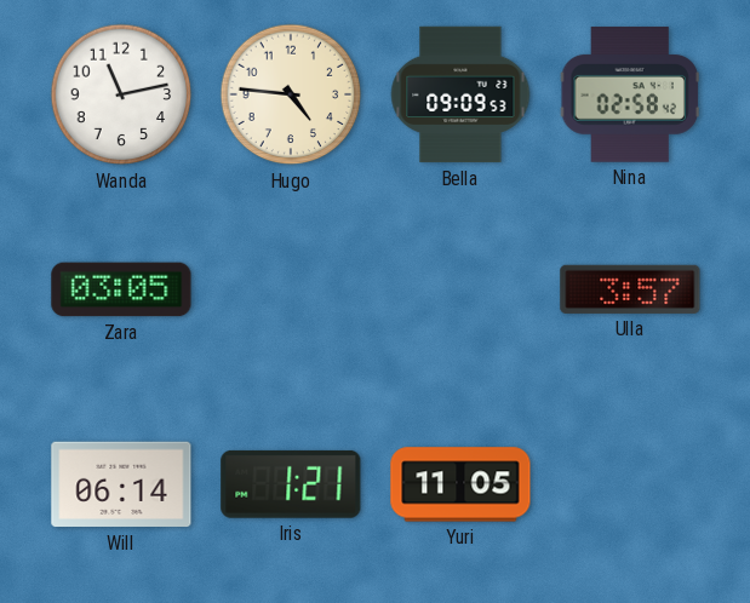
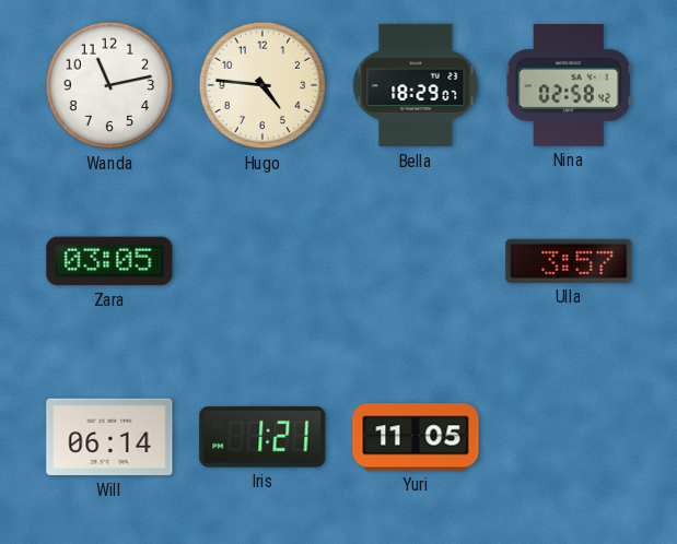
Bella: 09:09 -> 18:29 (416, 85)
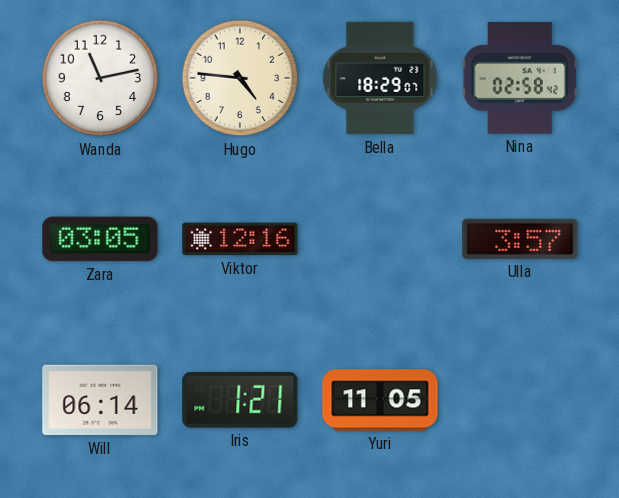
Viktor: none -> 12:16 (240, 239)
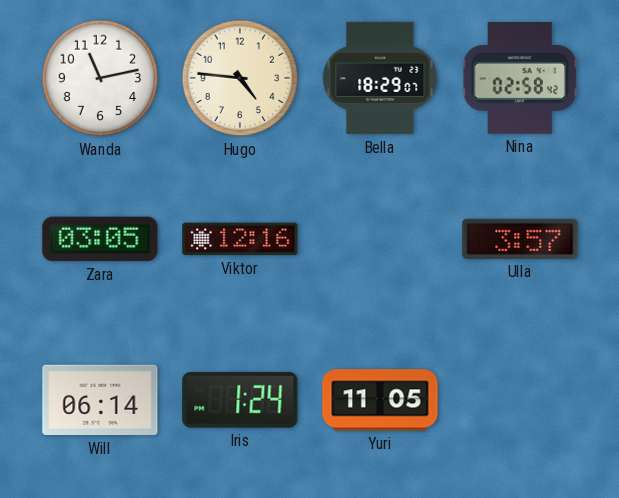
Iris: 1:21 -> 1:24 (240, 400)
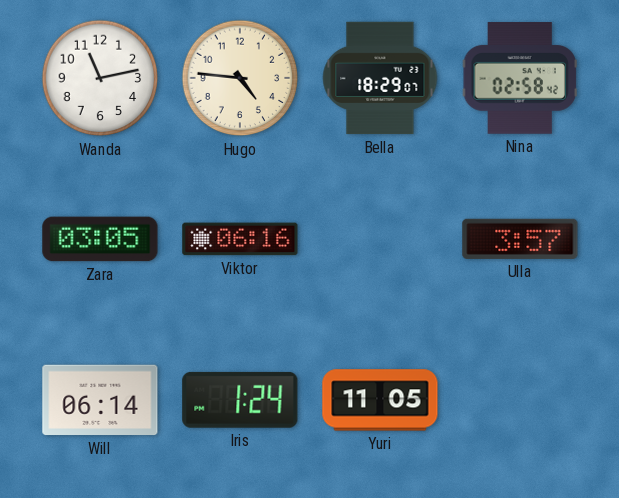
Viktor: 12:16 -> 06:16 (240, 239)
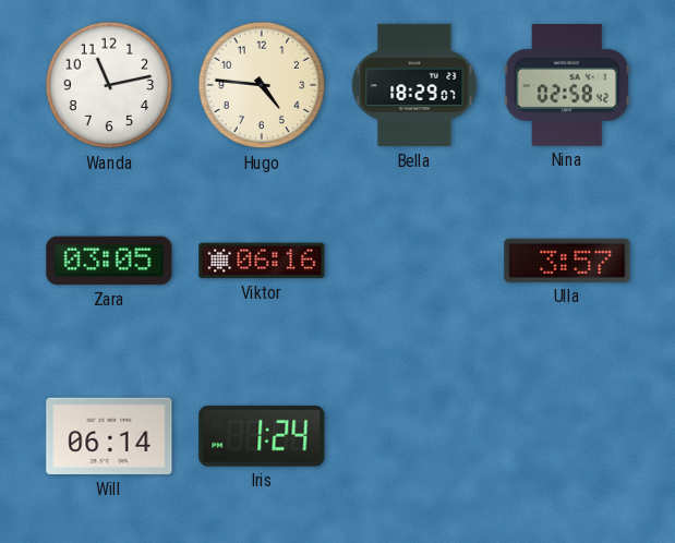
Yuri: 11:05 -> none (380, 400)
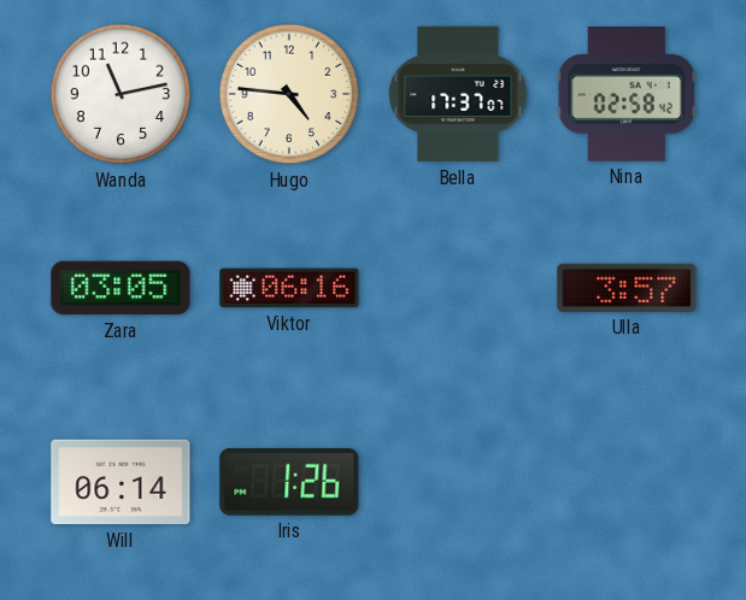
Bella: 18:29 -> 17:37 (458, 94)
Iris: 1:24 -> 1:26 (289, 482)
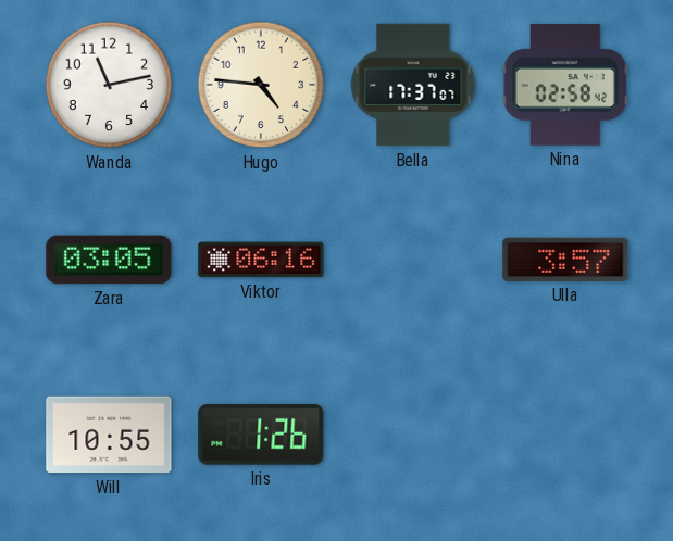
Will: 06:14 -> 10:55 (109, 435)
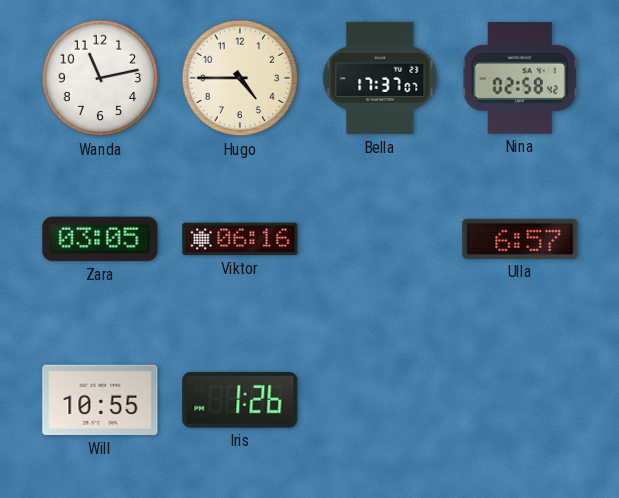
Hugo: 4:46 -> 4:45 (240, 78)
Ulla: 3:57 -> 6:57 (520, 239)
